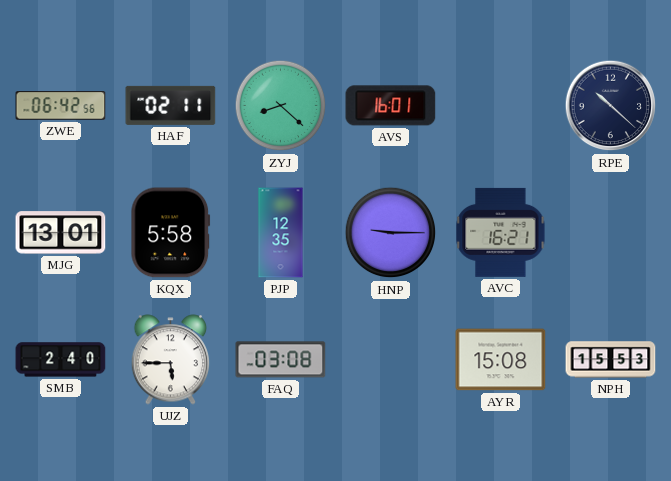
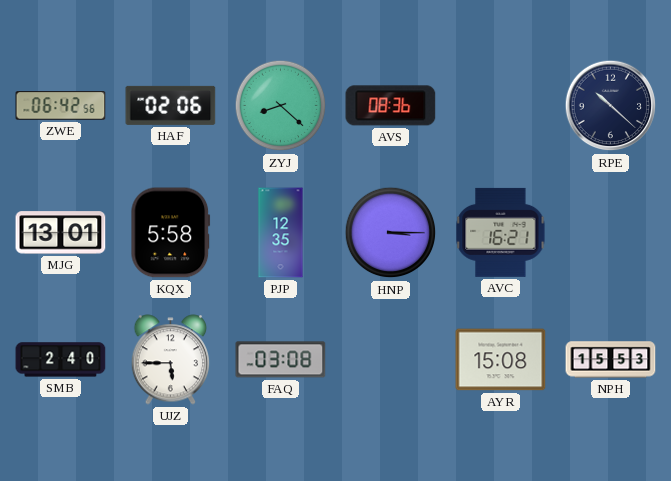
HAF: 02:11 -> 02:06 (171, 105)
AVS: 16:01 -> 08:36 (391, 106)
HNP: 9:15 -> 3:15 (391, 233)
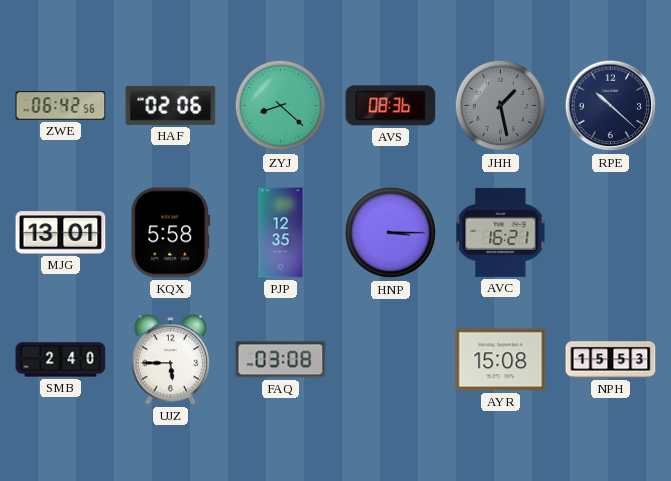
JHH: none -> 1:28 (501, 106)
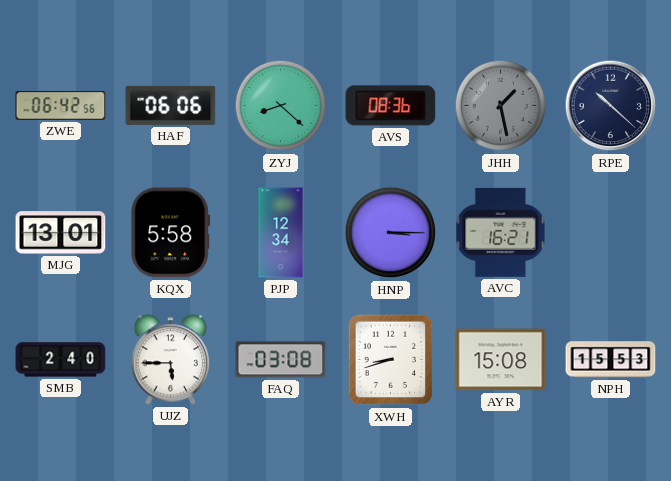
HAF: 02:06 -> 06:06 (171, 105)
PJP: 12:35 -> 12:34 (281, 233)
XWH: none -> 8:42 (391, 360)
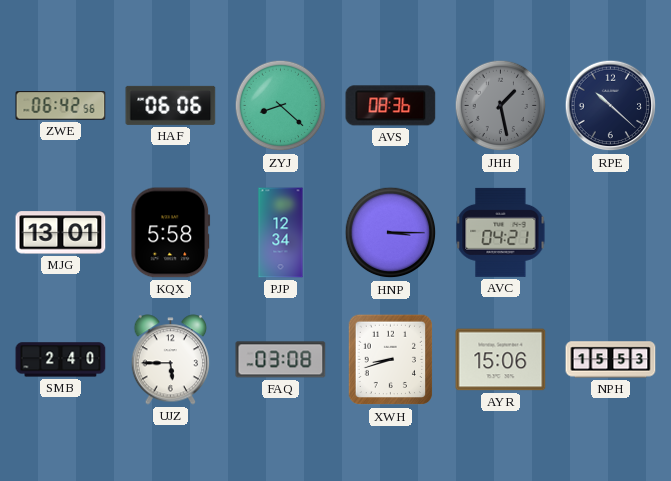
AVC: 16:21 -> 04:21 (501, 232)
AYR: 15:08 -> 15:06 (501, 360)
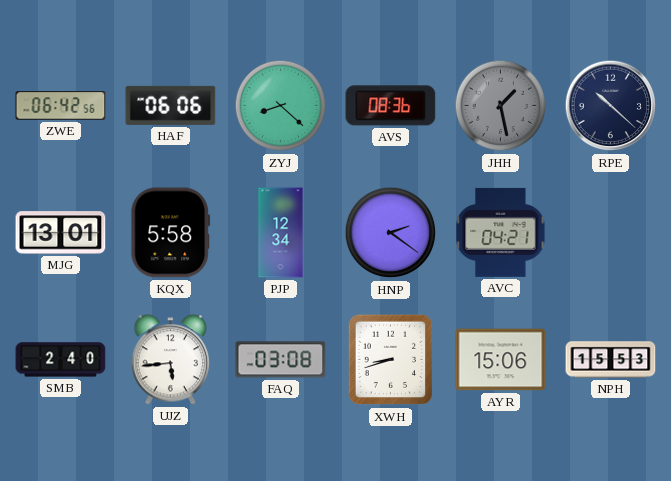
HNP: 3:15 -> 2:21 (391, 233)
UJZ: 5:45 -> 5:44 (171, 360)
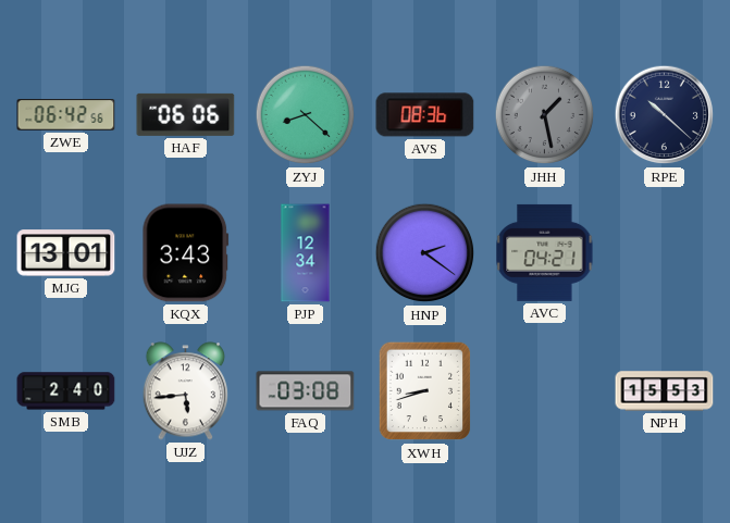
KQX: 5:58 -> 3:43 (186, 253)
AYR: 15:06 -> none (501, 360)
